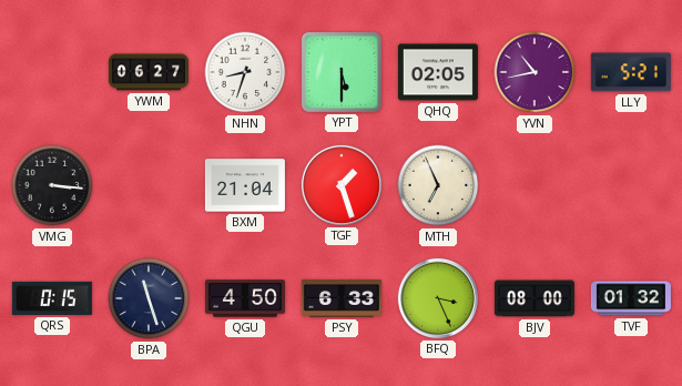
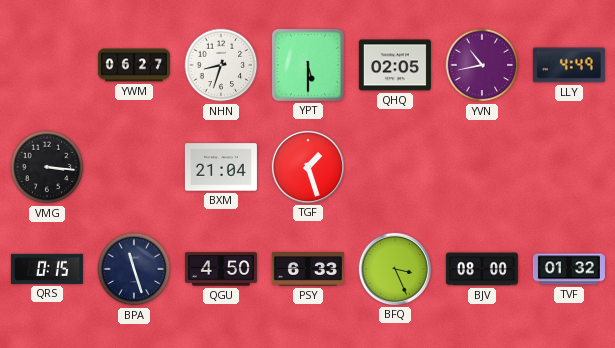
LLY: 5:21 -> 4:49 (569, 65)
MTH: 6:56 -> none (438, 185)
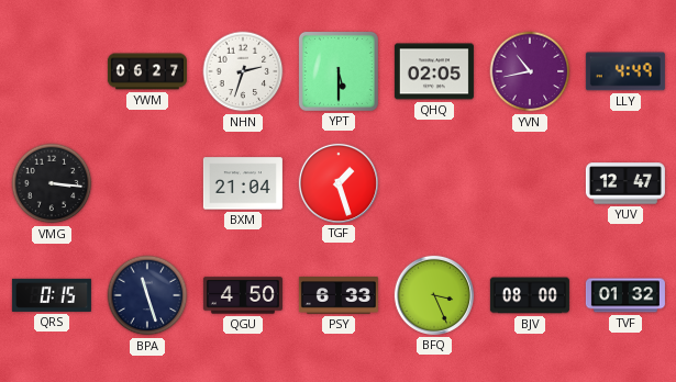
NHN: 8:33 -> 2:33 (243, 71)
YUV: none -> 12:47 (625, 183)
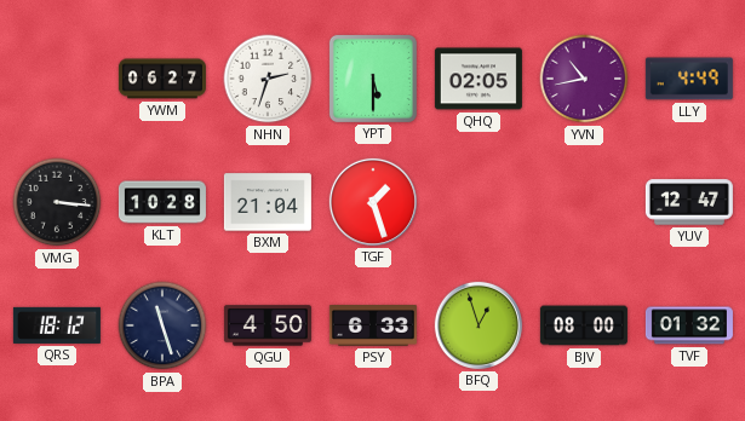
KLT: none -> 10:28 (162, 202)
QRS: 0:15 -> 18:12 (57, 325)
BFQ: 3:26 -> 12:57 (478, 325)
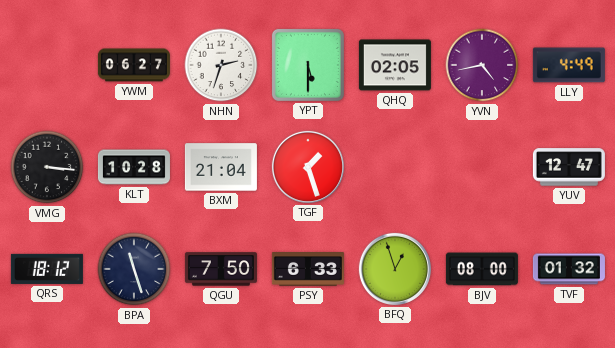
YVN: 10:43 -> 4:43 (482, 65)
QGU: 4:50 -> 7:50 (221, 269)
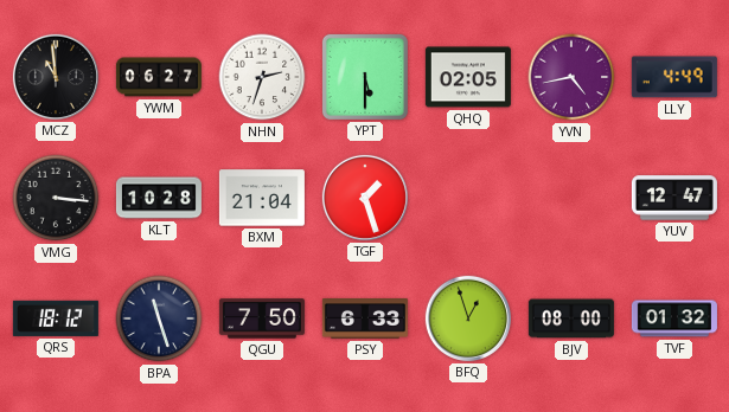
MCZ: none -> 10:59 (56, 77)
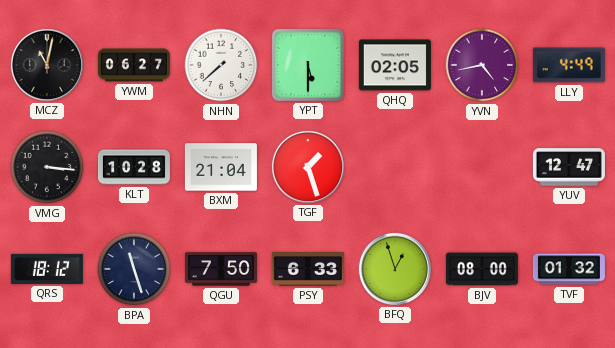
MCZ: 10:59 -> 11:02 (47, 65)
NHN: 2:33 -> 7:38 (221, 65)
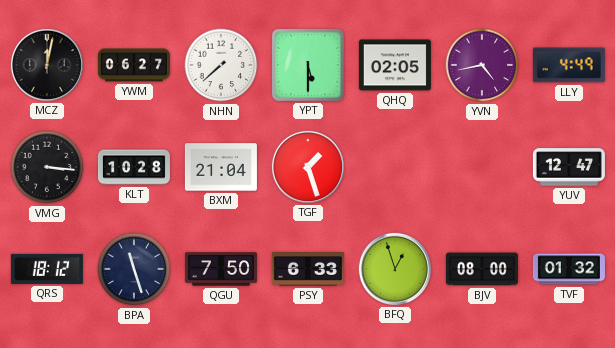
MCZ: 11:02 -> 12:02 (47, 65)
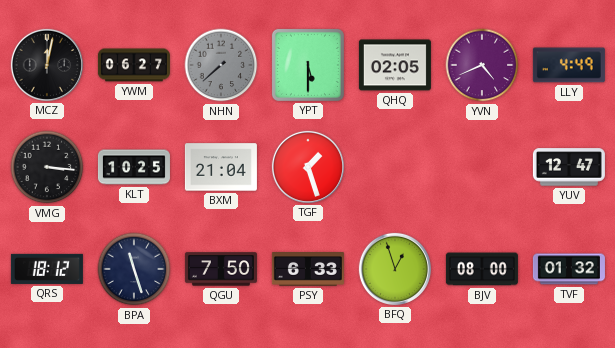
NHN dial: white -> grey (221, 65)
YVN: 4:43 -> 4:41 (482, 65)
KLT: 10:28 -> 10:25 (134, 167)
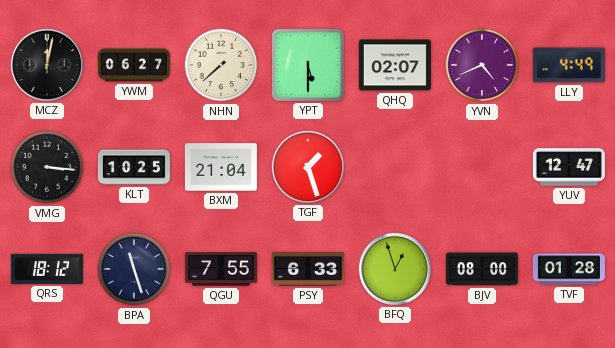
NHN dial: grey -> cream (221, 65)
QHQ: 02:05 -> 02:07 (395, 65)
QGU: 7:50 -> 7:55 (221, 269)
TVF: 01:32 -> 01:28 (569, 269)
